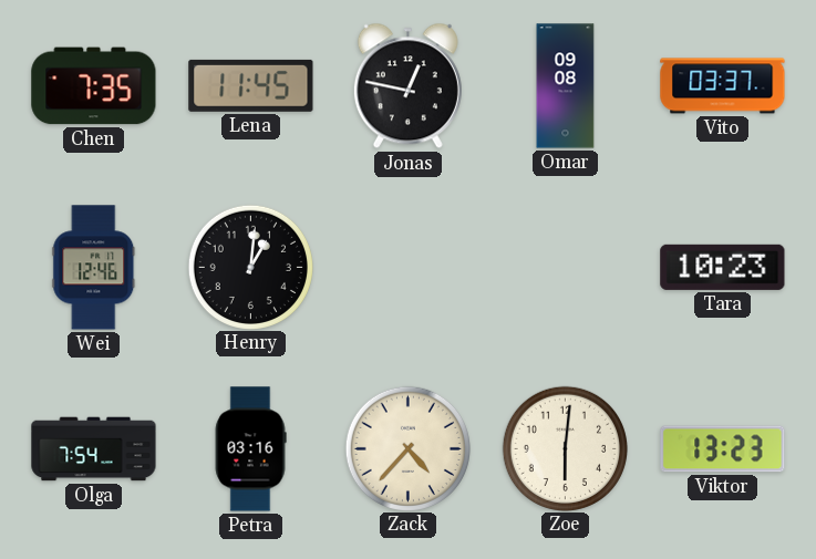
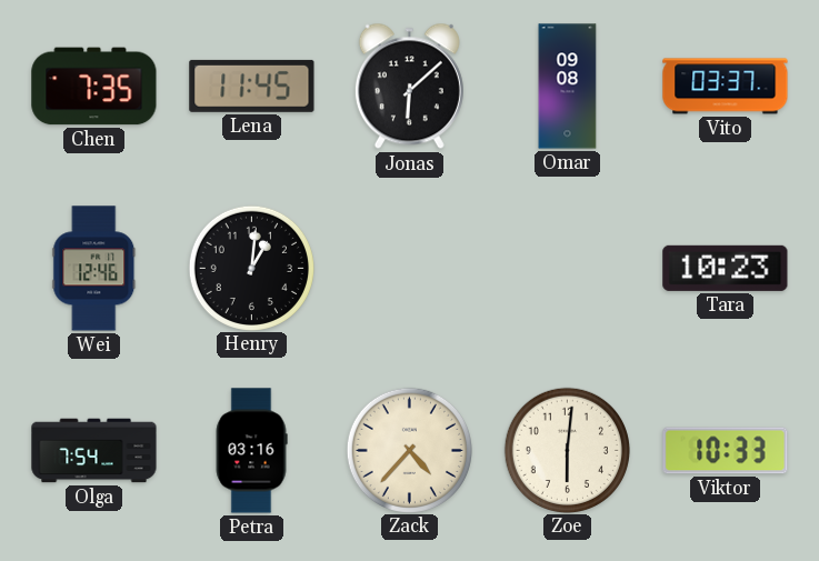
Jonas: 12:47 -> 6:08 (409, 87)
Viktor: 13:23 -> 10:33 (726, 451)
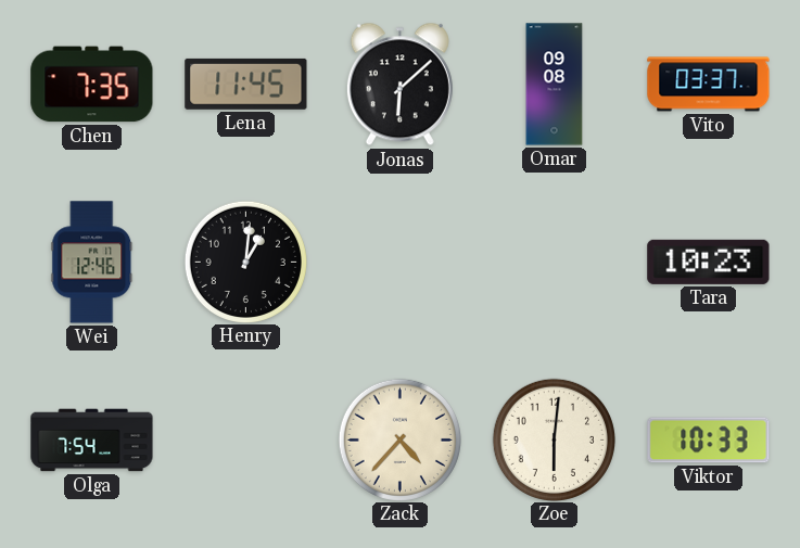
Petra: 03:16 -> none (251, 451)
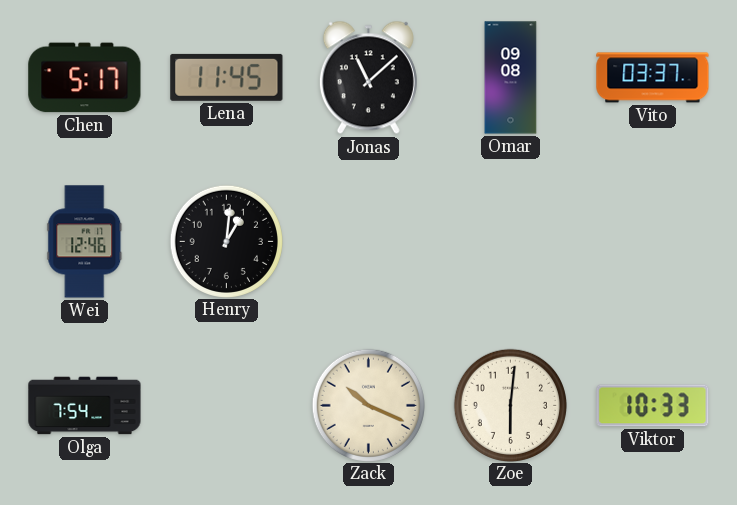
Chen: 7:35 -> 5:17 (85, 78)
Jonas: 6:08 -> 11:08 (368, 78)
Tara: 10:23 -> none (709, 262)
Zack: 4:37 -> 10:19 (368, 405)
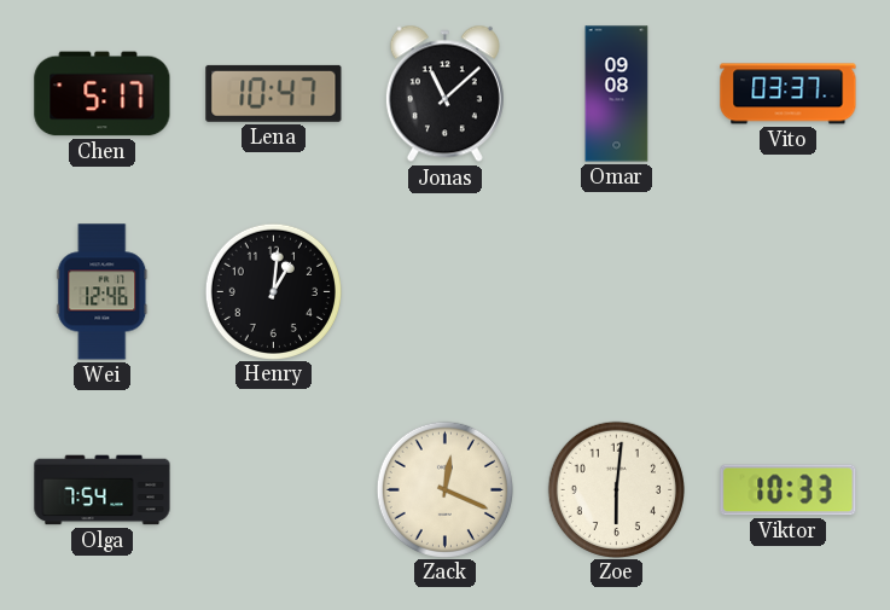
Lena: 11:45 -> 10:47 (274, 93)
Zack: 10:19 -> 12:19 (444, 489)
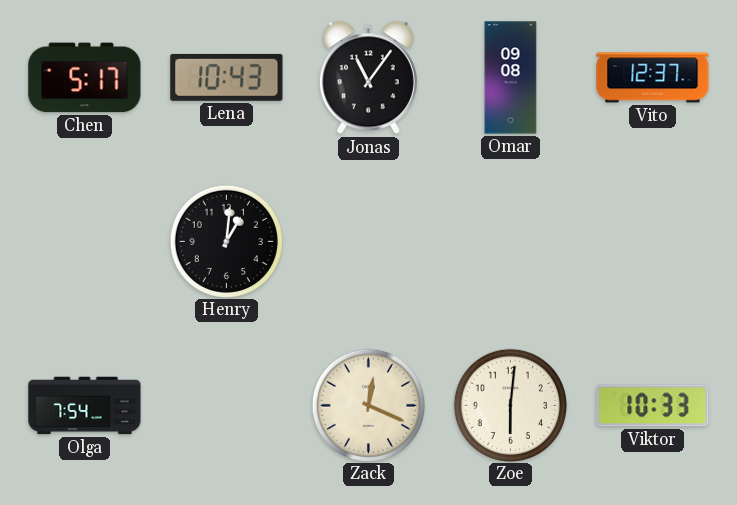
Lena: 10:47 -> 10:43 (227, 77)
Jonas: 11:08 -> 11:06 (368, 78)
Vito: 03:37 -> 12:37 (653, 78)
Wei: 12:46 -> none (103, 292)
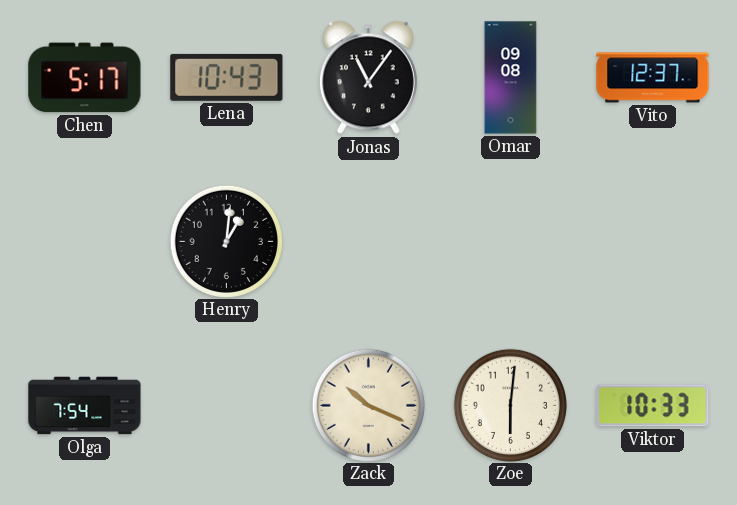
Zack: 12:19 -> 10:19 (368, 405)
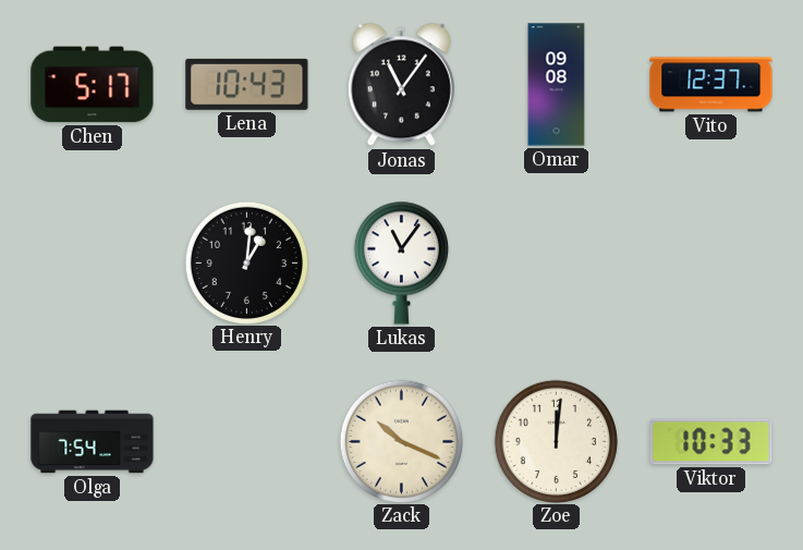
Lukas: none -> 11:06 (401, 262)
Zoe: 6:01 -> 12:01 (556, 441)
